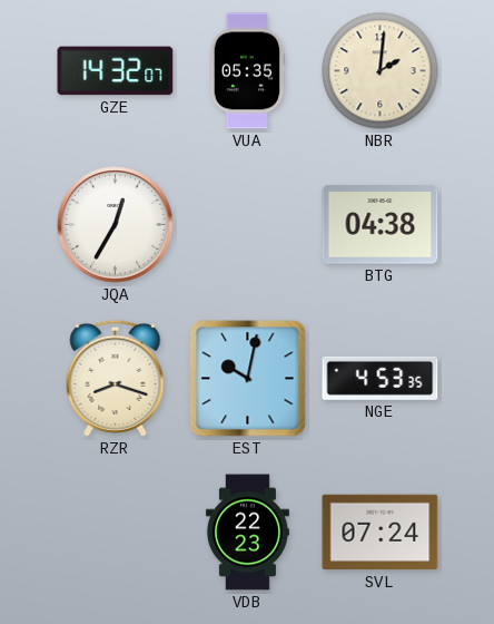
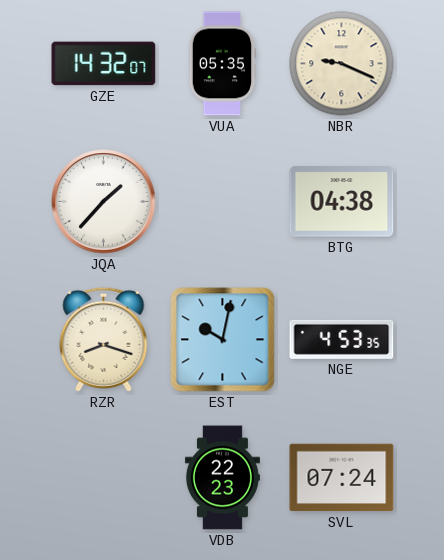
NBR: 2:01 -> 9:19 (342, 64)
JQA: 12:35 -> 1:37 (104, 202)
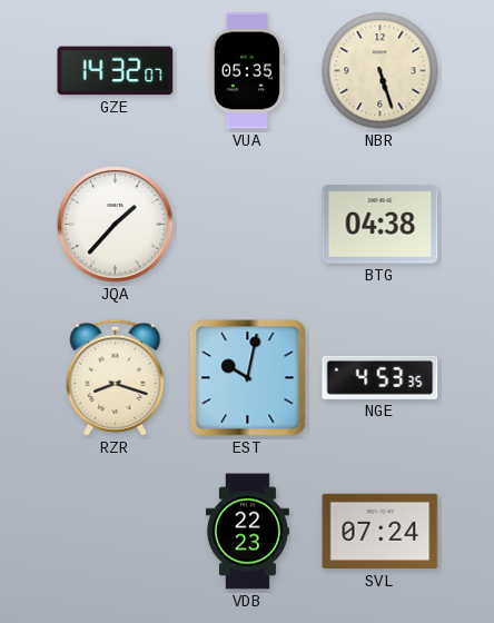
NBR: 9:19 -> 5:27 (381, 71)
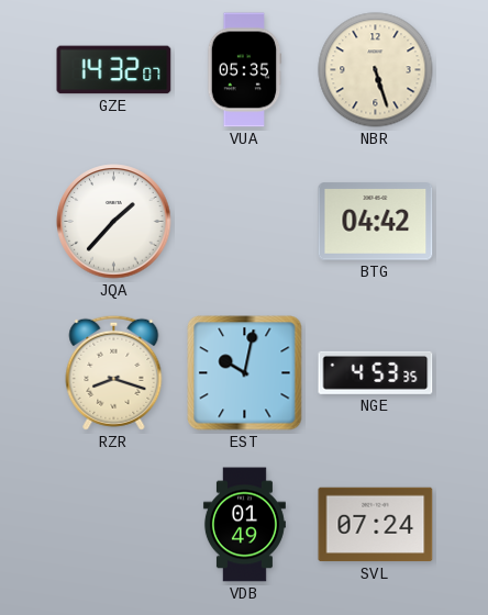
BTG: 04:38 -> 04:42 (376, 222)
VDB: 22:23 -> 01:49 (244, 525)
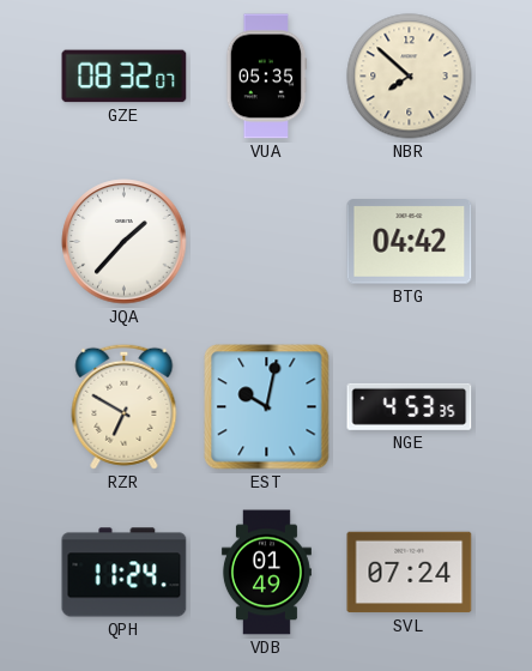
GZE: 14:32 -> 08:32 (125, 77)
NBR: 5:27 -> 7:52 (410, 77)
RZR: 8:18 -> 6:50 (125, 406)
QPH: none -> 11:24 (125, 573)
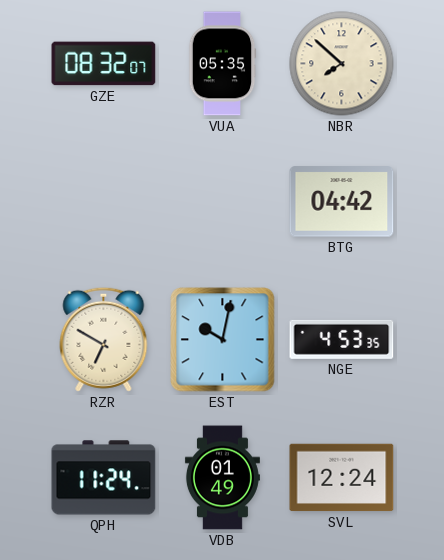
JQA: 1:37 -> none (125, 242)
SVL: 07:24 -> 12:24 (342, 478)
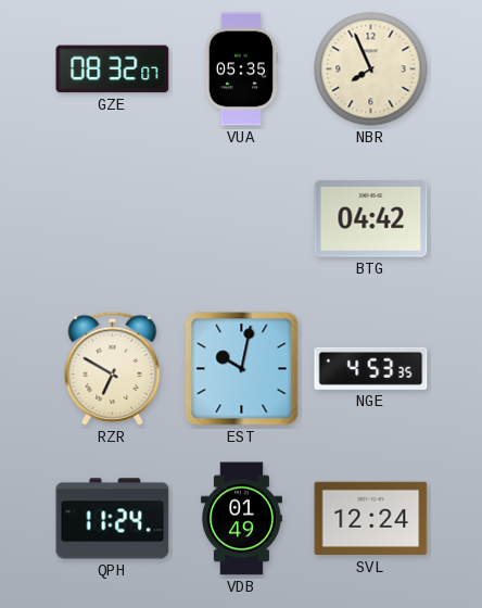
NBR: 7:52 -> 7:56 (371, 69)
